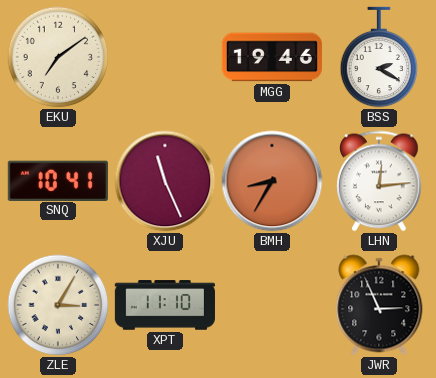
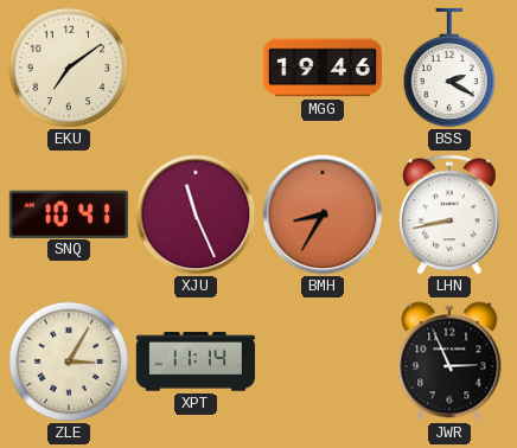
LHN: 12:14 -> 8:43 (449, 215)
XPT: 11:10 -> 11:14 (196, 361)
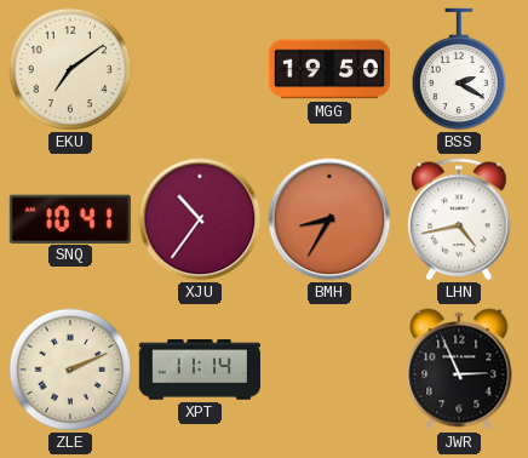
MGG: 19:46 -> 19:50 (329, 69)
XJU: 11:26 -> 10:36 (200, 219)
LHN: 8:43 -> 4:43 (459, 219)
ZLE: 3:05 -> 2:11 (70, 370)
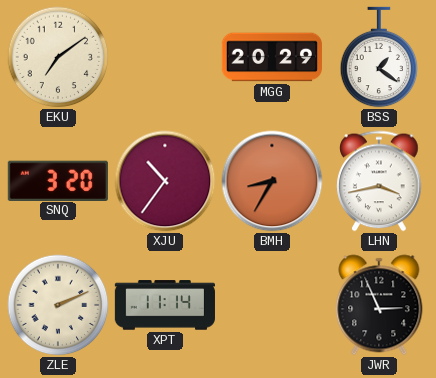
MGG: 19:50 -> 20:29 (272, 57)
BSS: 2:20 -> 1:21 (379, 57)
SNQ: 10:41 -> 3:20 (58, 180)
LHN: 4:43 -> 3:43 (379, 181)
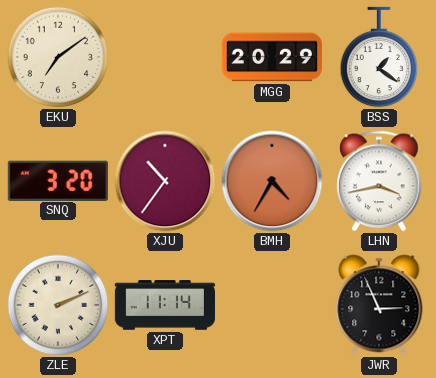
BMH: 8:35 -> 4:35 (272, 181)
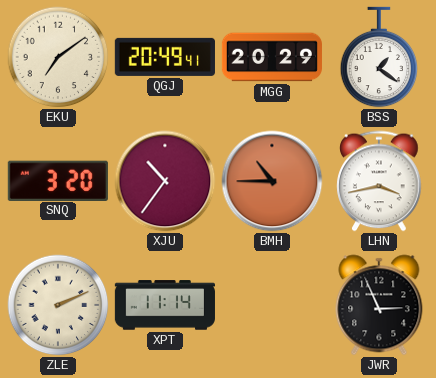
QGJ: none -> 20:49 (165, 57)
BMH: 4:35 -> 10:45 (272, 181)
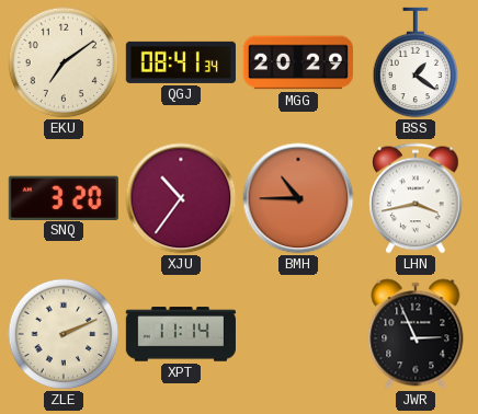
QGJ: 20:49 -> 08:41 (181, 62)
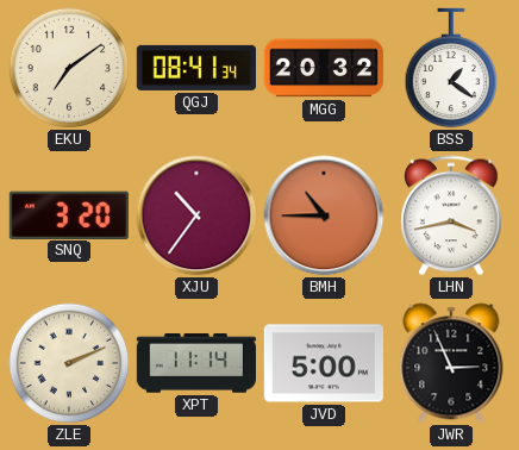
MGG: 20:29 -> 20:32 (324, 68)
JVD: none -> 5:00 (324, 363)
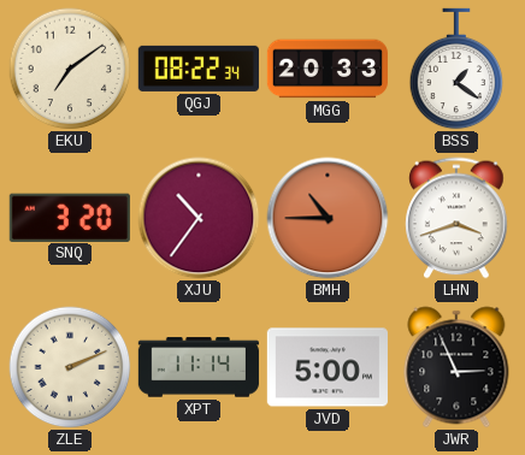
QGJ: 08:41 -> 08:22 (199, 69)
MGG: 20:32 -> 20:33 (328, 69)
LHN: 3:43 -> 3:42 (456, 218)
